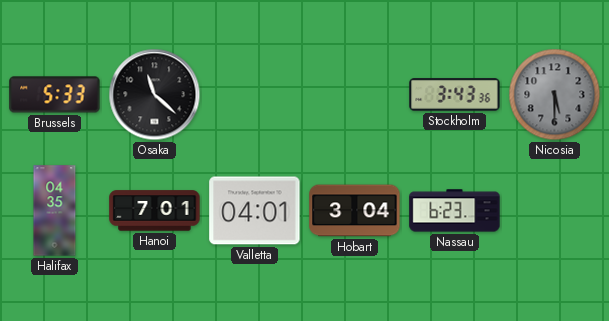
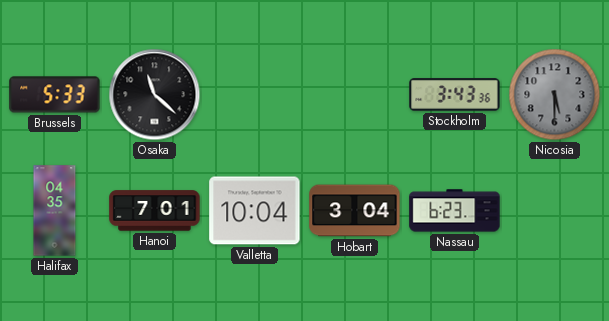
Valletta: 04:01 -> 10:04 (255, 211)
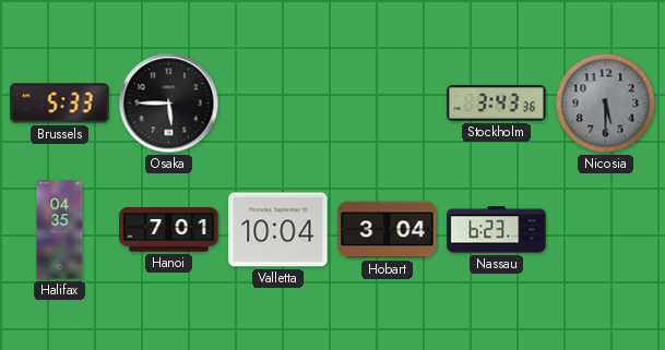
Osaka: 11:22 -> 5:45 (169, 104)
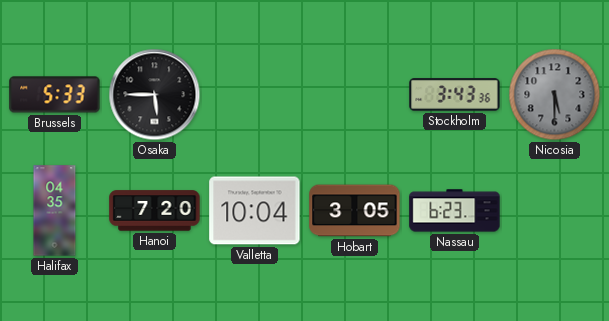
Hanoi: 7:01 -> 7:20 (155, 211)
Hobart: 3:04 -> 3:05 (355, 211)
